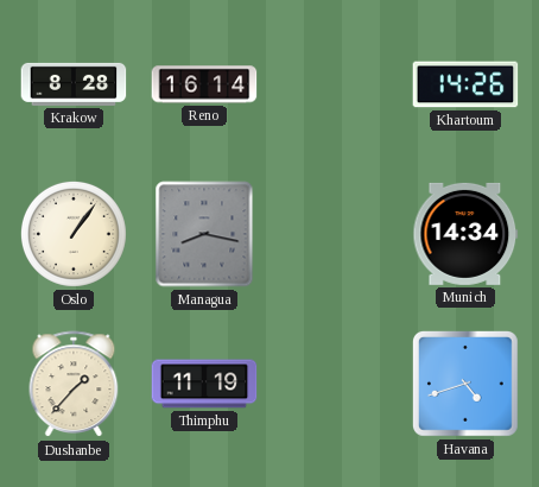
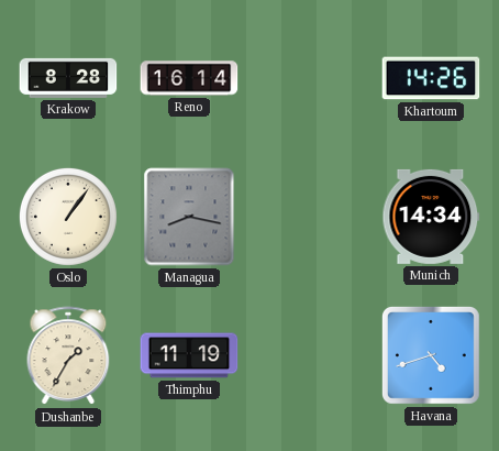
Dushanbe: 1:37 -> 1:35 (68, 356)
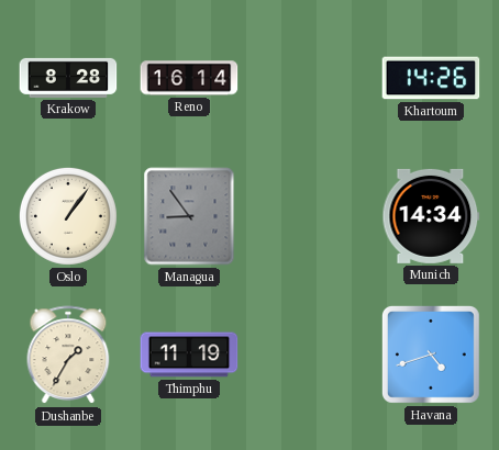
Managua: 8:17 -> 8:54 (189, 216)
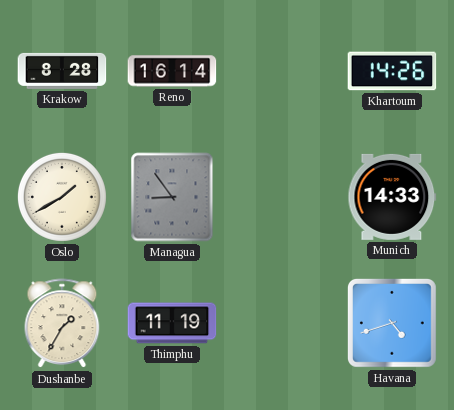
Oslo: 1:06 -> 1:40 (62, 197)
Munich: 14:34 -> 14:33 (392, 197)
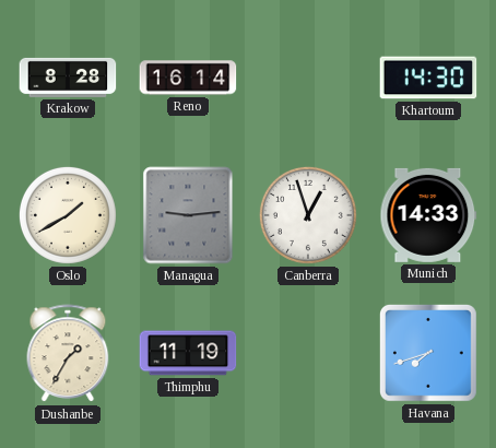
Khartoum: 14:26 -> 14:30 (428, 78)
Managua: 8:54 -> 9:14 (188, 215)
Canberra: none -> 12:57 (308, 215)
Havana: 4:42 -> 7:42 (428, 353)
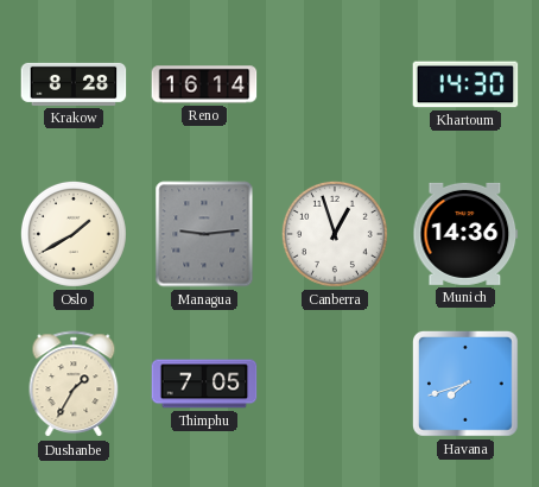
Munich: 14:33 -> 14:36 (465, 234)
Thimphu: 11:19 -> 7:05 (204, 384)
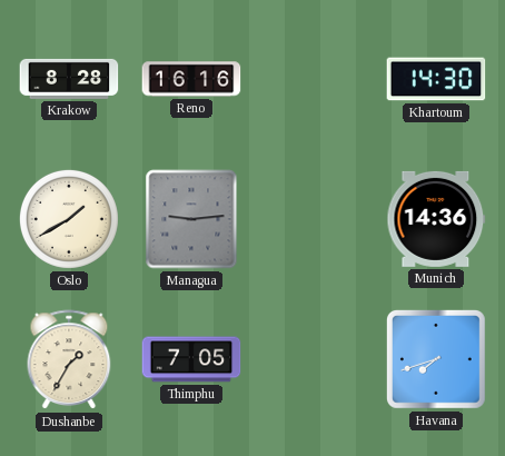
Reno: 16:14 -> 16:16 (191, 79)
Canberra: 12:57 -> none (335, 234)
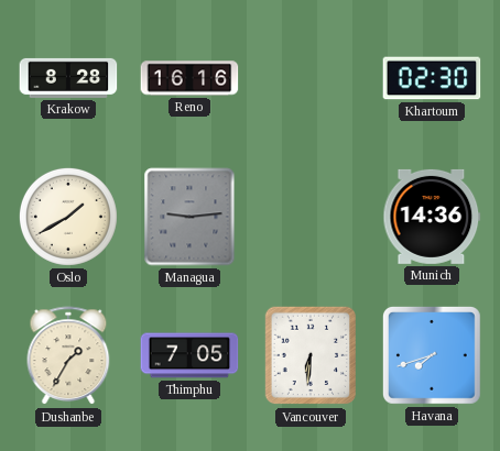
Khartoum: 14:30 -> 02:30 (432, 78)
Vancouver: none -> 6:31 (309, 355)
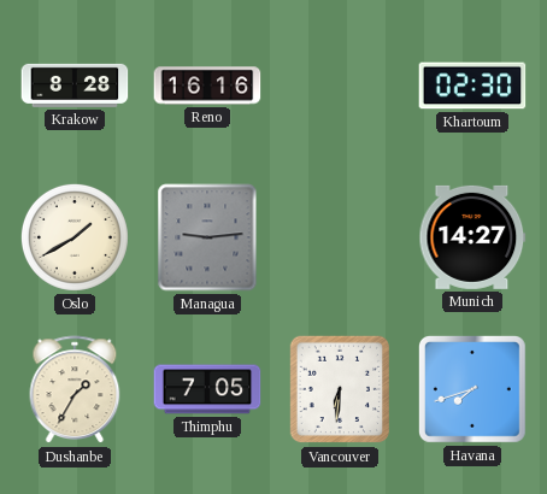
Munich: 14:36 -> 14:27 (472, 237)
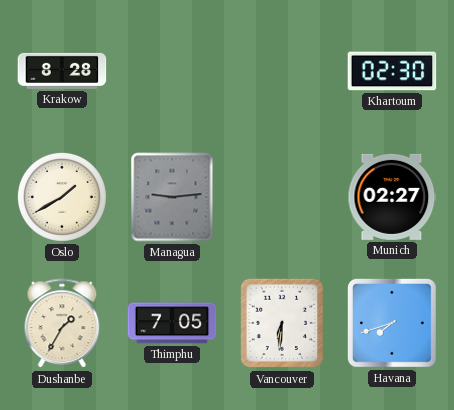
Reno: 16:16 -> none (207, 86)
Munich: 14:27 -> 02:27 (392, 197)
